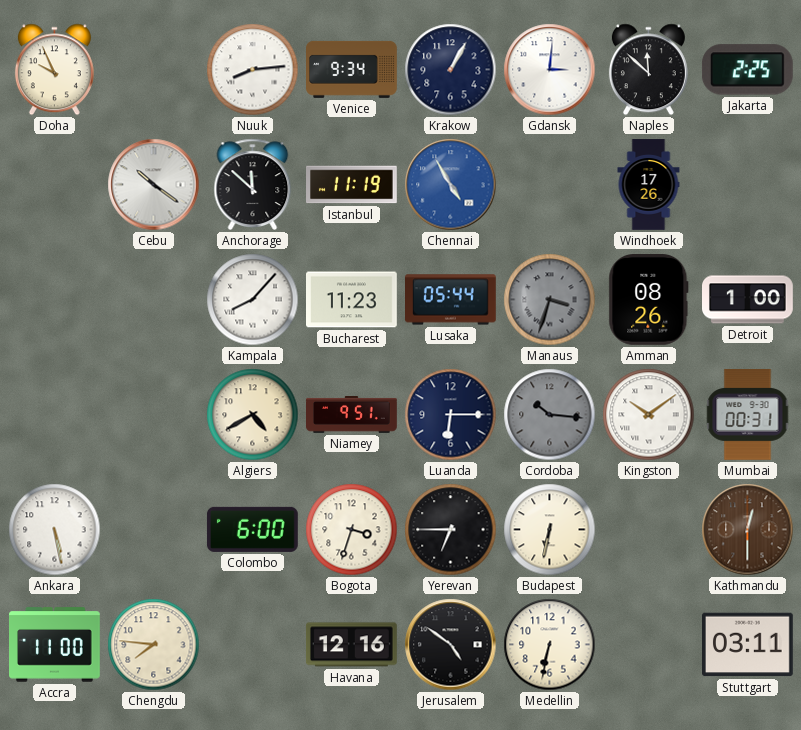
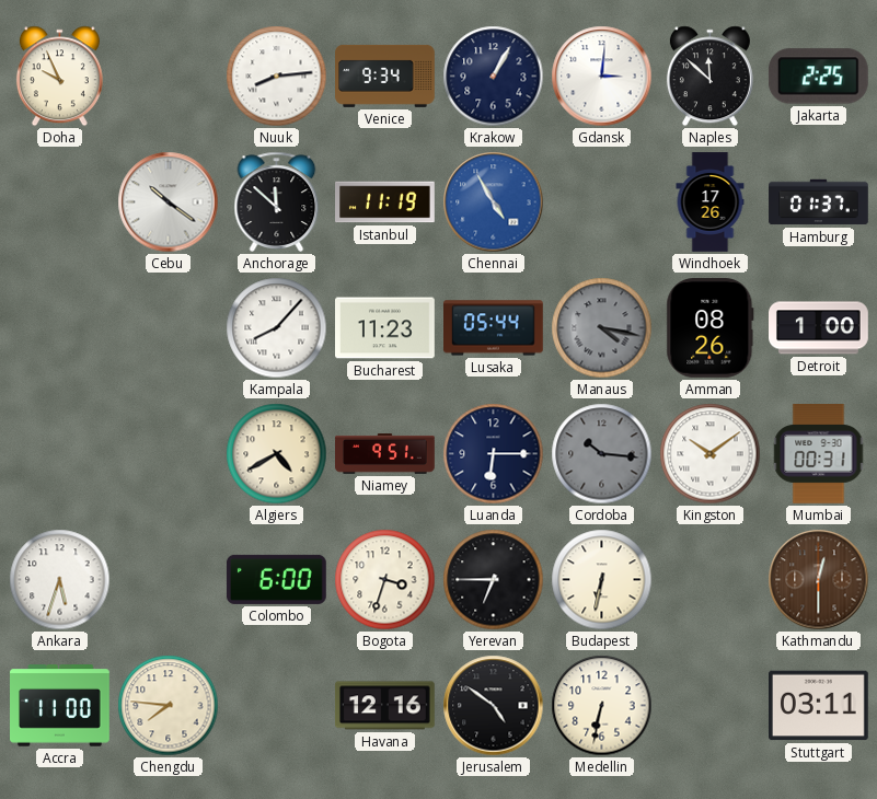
Hamburg: none -> 01:37 (819, 202)
Manaus: 3:33 -> 4:17 (602, 328)
Ankara: 5:28 -> 5:33 (60, 580)
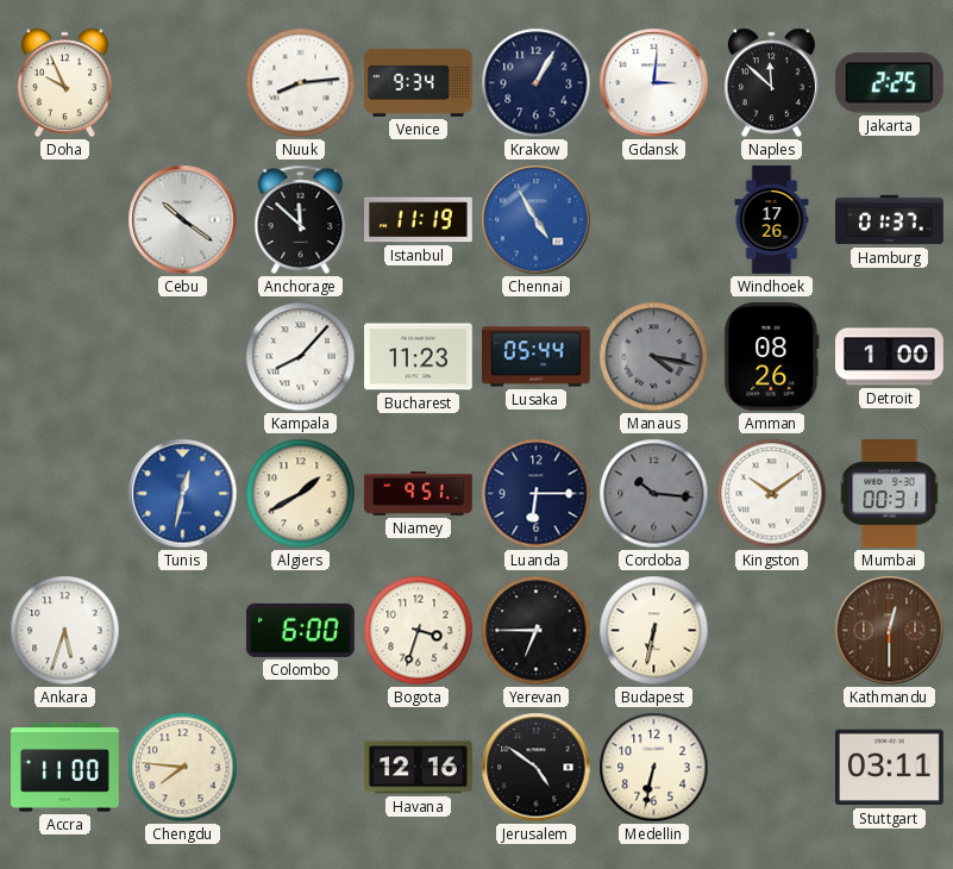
Tunis: none -> 12:32 (183, 494)
Algiers: 4:40 -> 1:40 (301, 494)
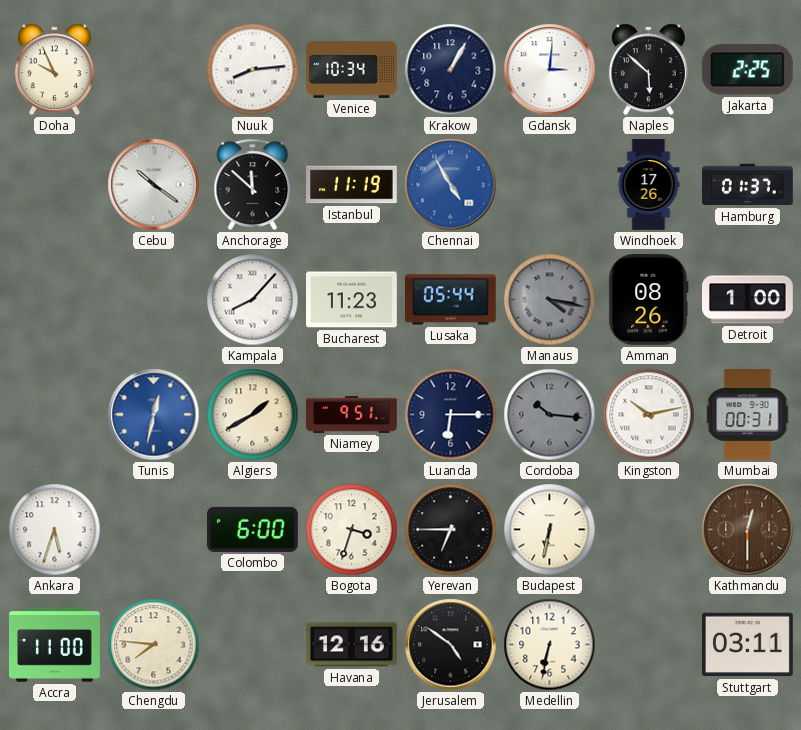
Venice: 9:34 -> 10:34 (352, 69)
Naples: 11:52 -> 5:52 (648, 70)
Kingston: 10:09 -> 10:13 (649, 415)
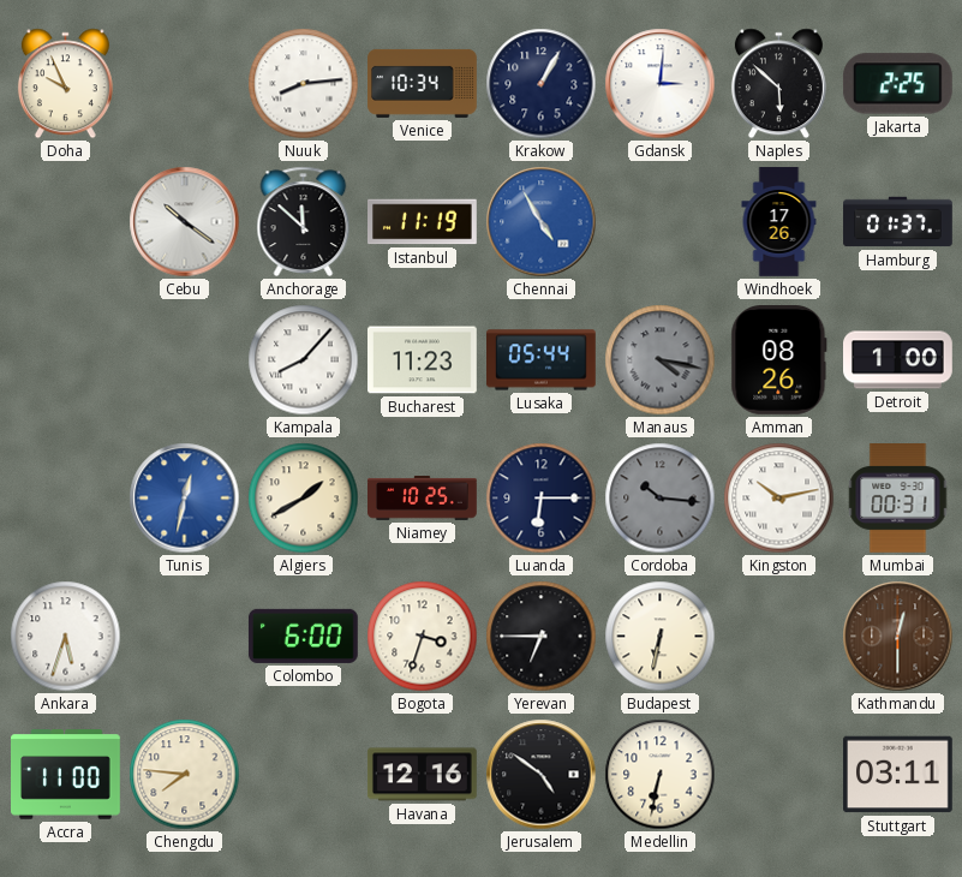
Niamey: 9:51 -> 10:25 (423, 499)
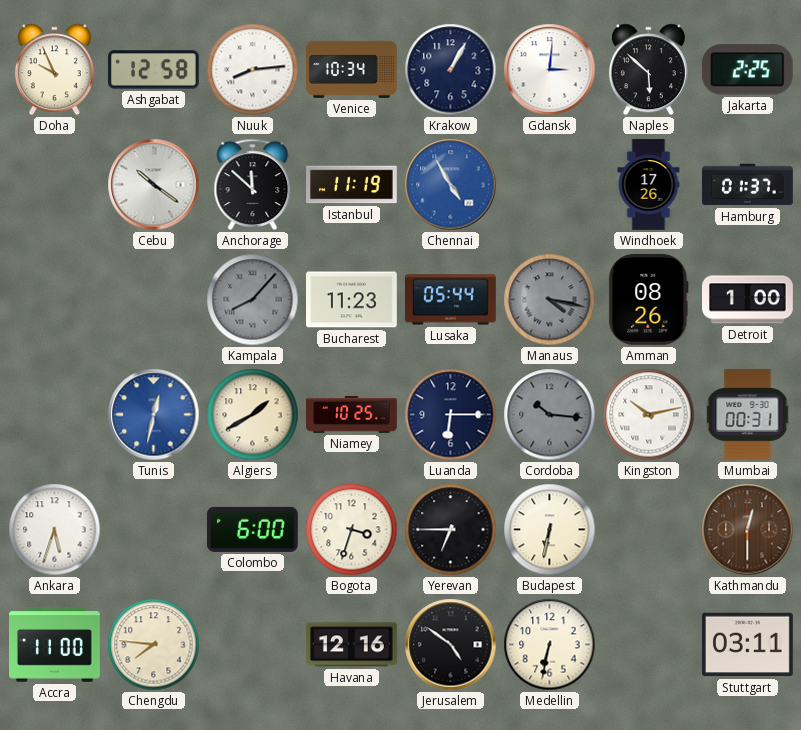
Ashgabat: none -> 12:58 (154, 70)
Kampala dial: white -> grey (253, 300)
